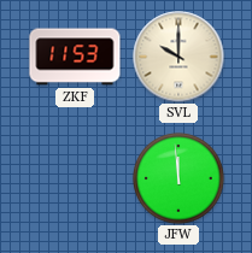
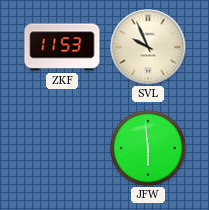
SVL: 10:00 -> 9:56 (148, 47)
JFW: 11:59 -> 5:59 (148, 148)
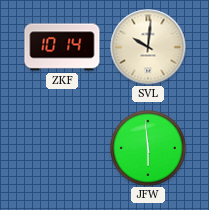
ZKF: 11:53 -> 10:14 (62, 47)
SVL: 9:56 -> 10:01 (148, 47)
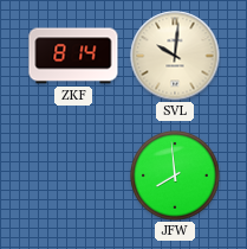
ZKF: 10:14 -> 8:14 (73, 56)
JFW: 5:59 -> 7:59 (175, 175)
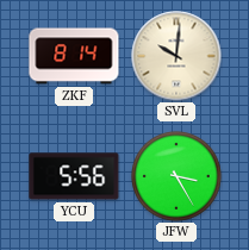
YCU: none -> 5:56 (74, 176)
JFW: 7:59 -> 3:25 (176, 176)
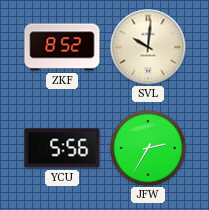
ZKF: 8:14 -> 8:52 (62, 47)
JFW: 3:25 -> 2:35 (148, 148)
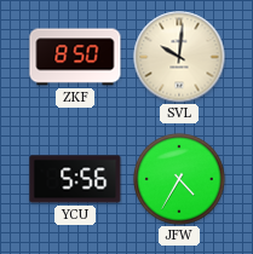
ZKF: 8:52 -> 8:50 (75, 57)
JFW: 2:35 -> 4:35 (179, 179)
